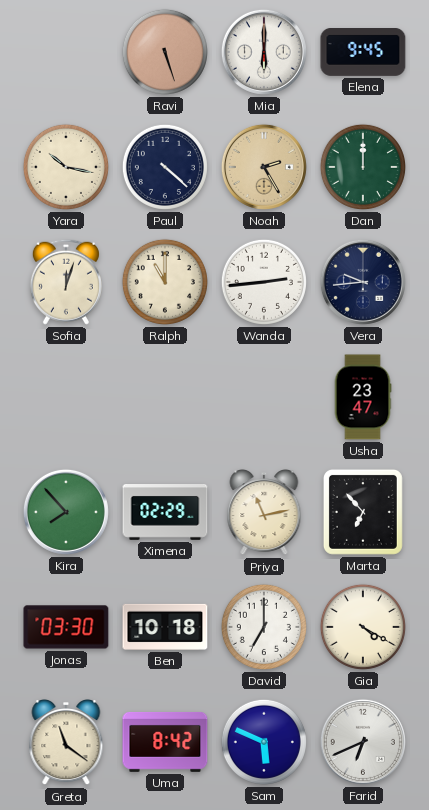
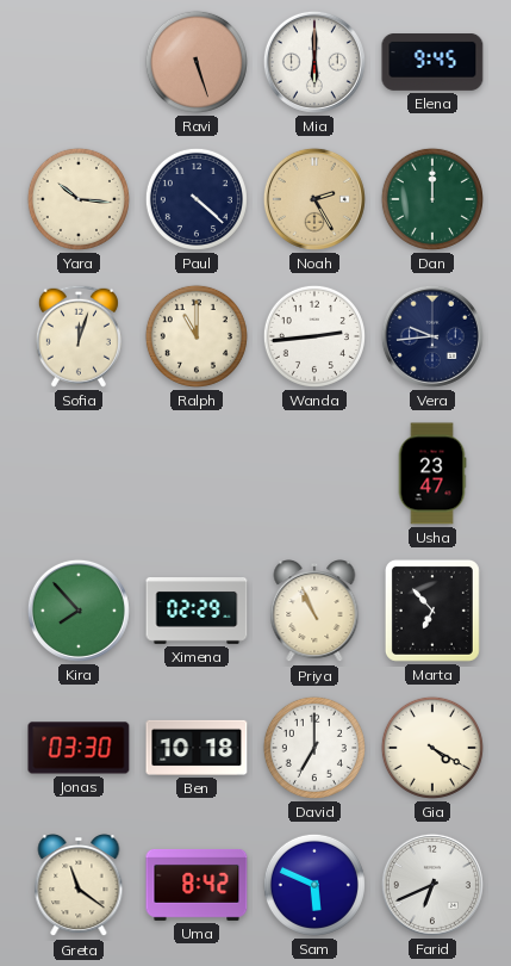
Yara: 10:17 -> 10:16 (79, 199)
Priya: 11:13 -> 10:56 (314, 612)
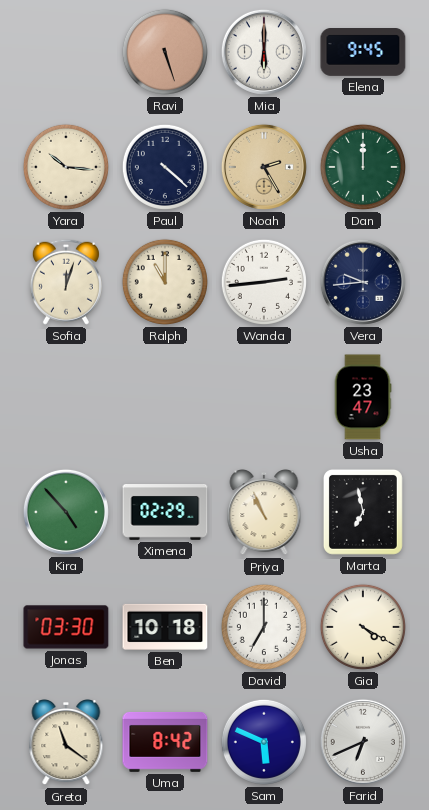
Kira: 7:53 -> 4:53 (66, 512)
Marta: 6:53 -> 6:58 (363, 512)
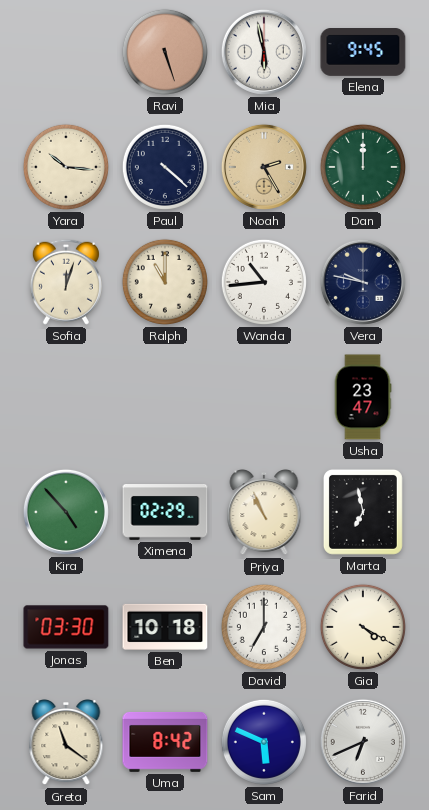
Mia: 6:00 -> 5:58 (264, 52)
Wanda: 2:44 -> 10:44 (264, 282)
Vera: 9:44 -> 9:47 (363, 282)
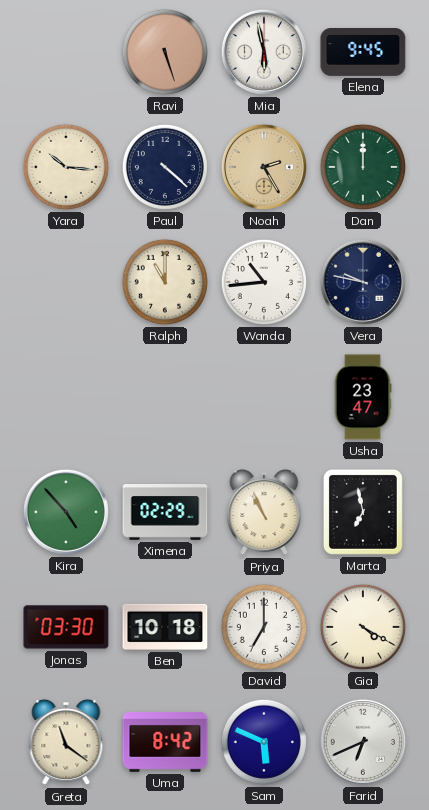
Sofia: 12:03 -> none (66, 282)
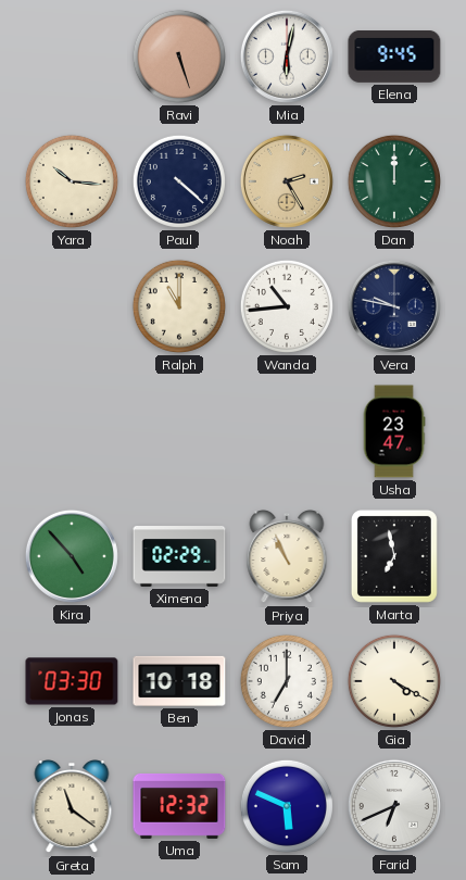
Mia: 5:58 -> 6:02 (287, 56)
Uma: 8:42 -> 12:32 (179, 806)
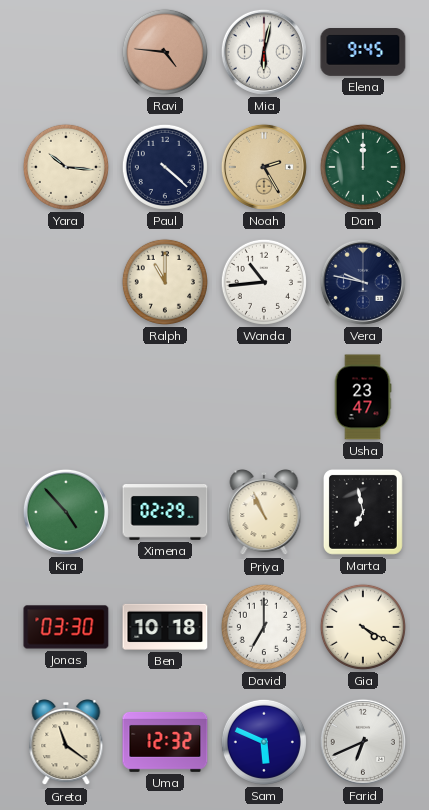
Ravi: 5:27 -> 4:46 (165, 52)
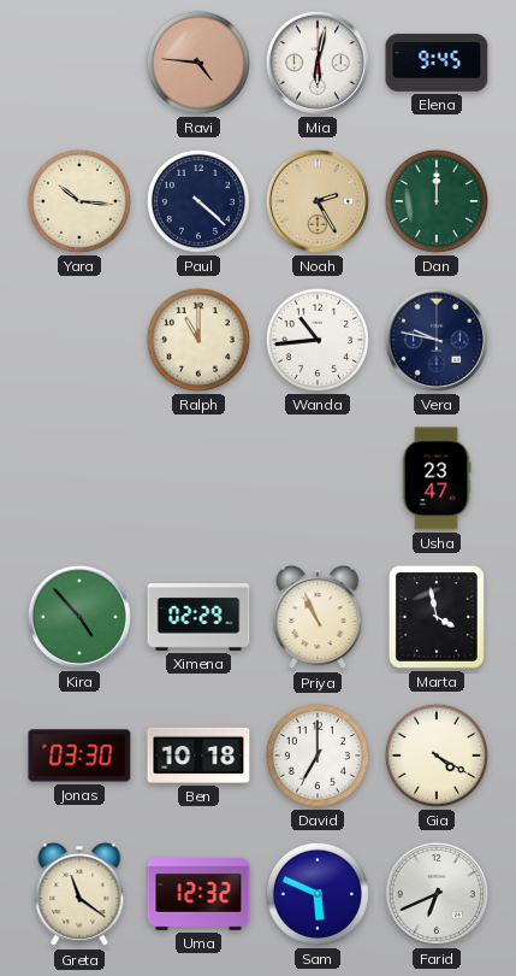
Marta: 6:58 -> 3:58 (437, 617)
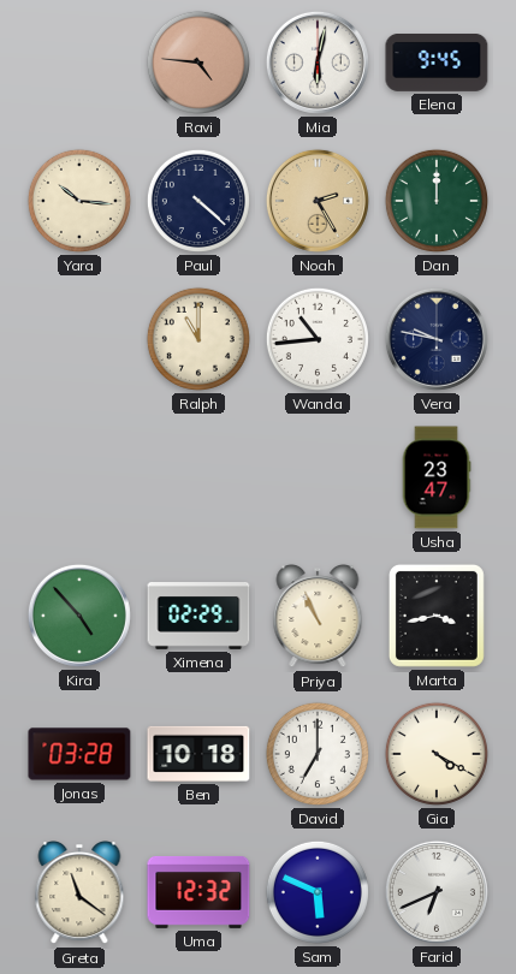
Marta: 3:58 -> 3:43 (437, 616)
Jonas: 03:30 -> 03:28 (79, 754)
